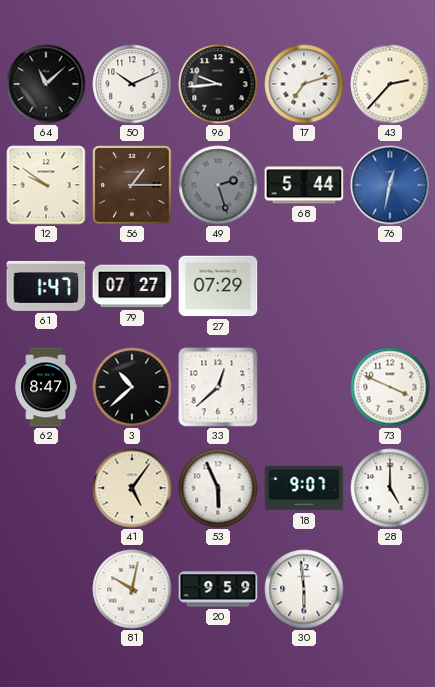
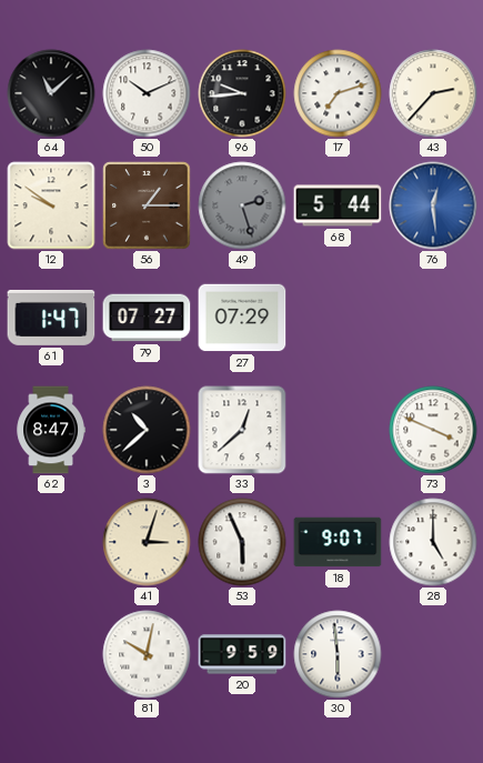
76: 12:32 -> 12:29 (433, 205)
41: 5:06 -> 3:03 (147, 542)
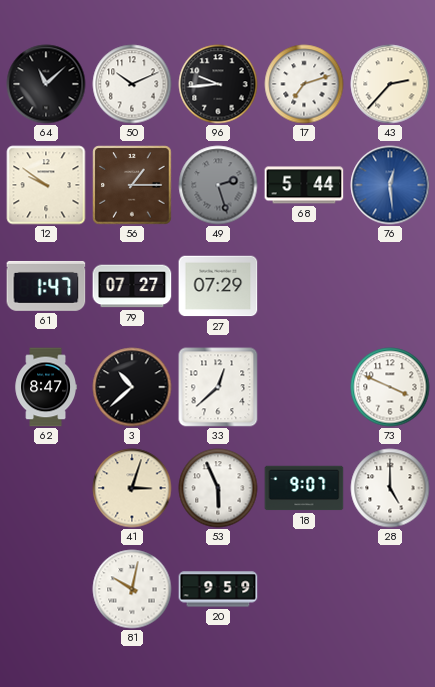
30: 5:59 -> none (338, 654)
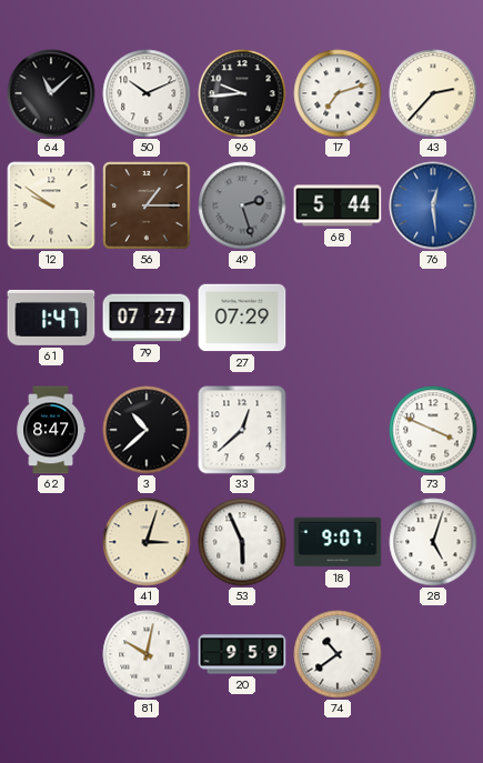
28: 5:00 -> 5:03 (433, 542)
74: none -> 10:39 (338, 654)
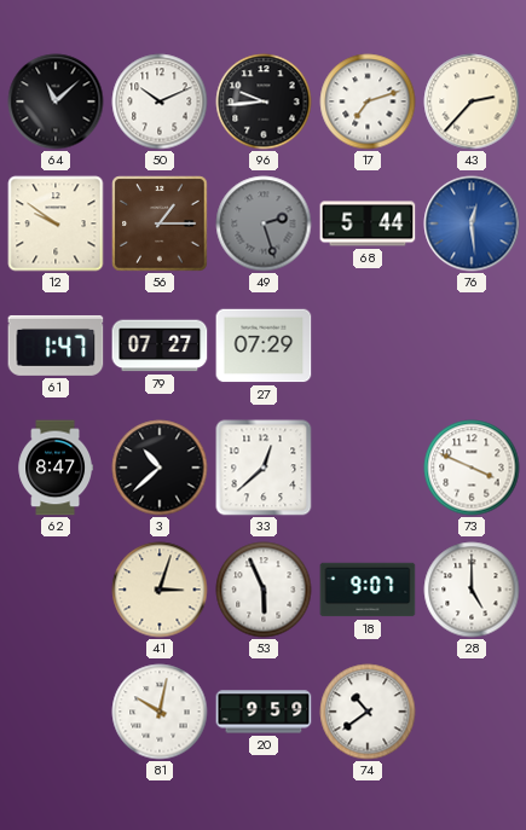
28: 5:03 -> 5:00 (472, 590)
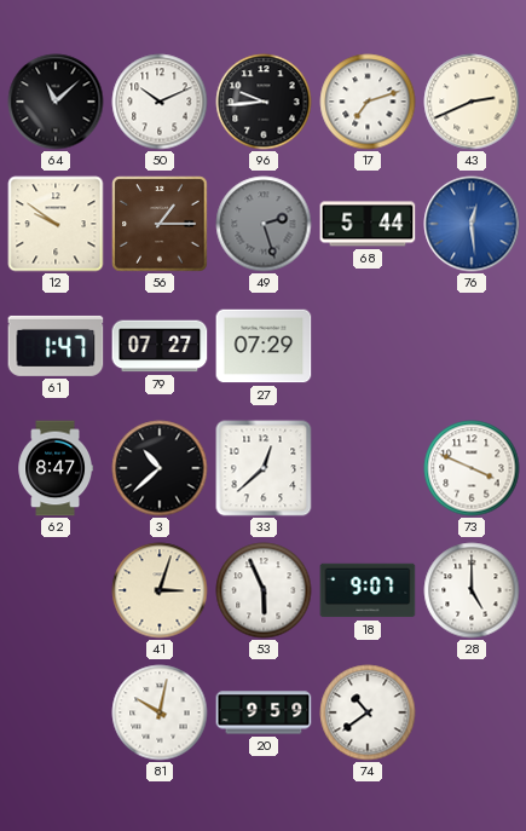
43: 2:37 -> 2:41 (472, 102)
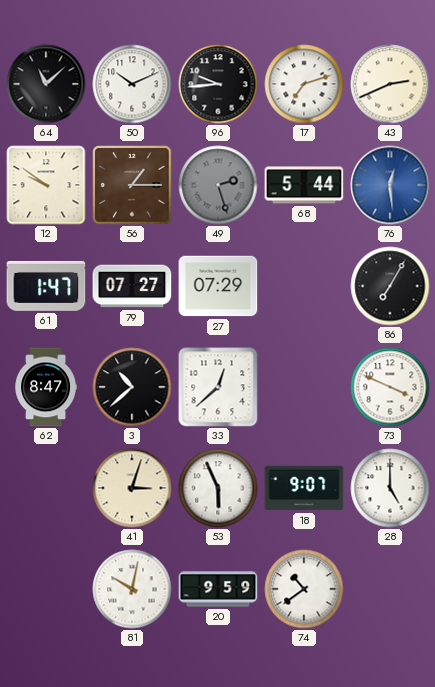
86: none -> 7:05 (390, 286)
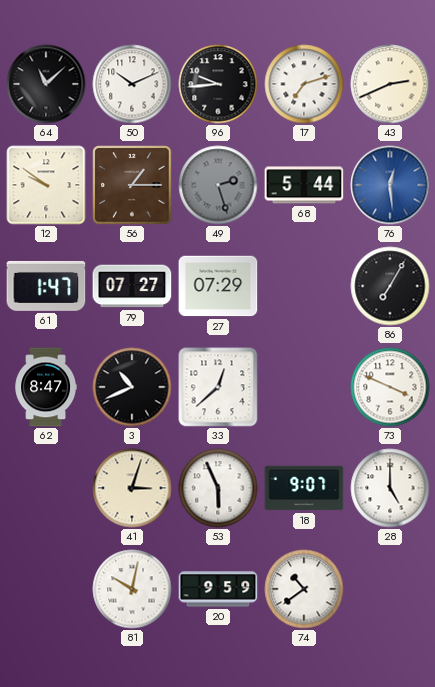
3: 10:38 -> 10:41 (132, 387)
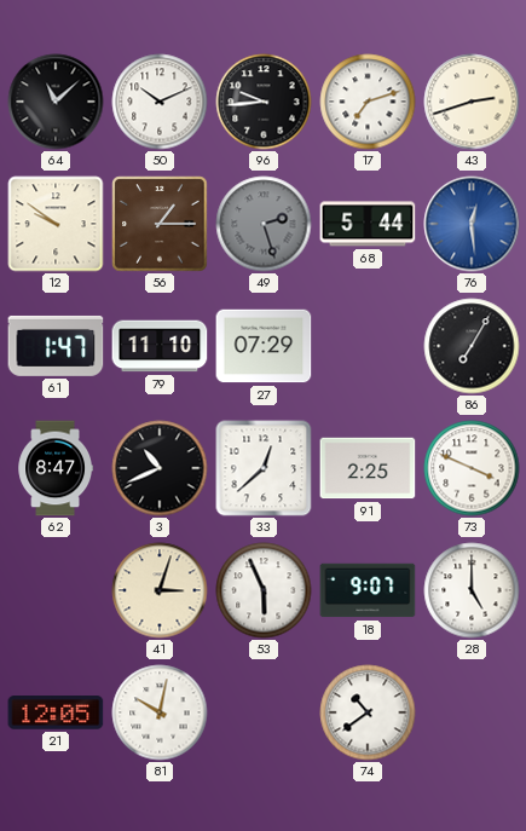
43: 2:41 -> 2:42 (472, 102)
79: 07:27 -> 11:10 (160, 346)
91: none -> 2:25 (368, 468)
21: none -> 12:05 (56, 712)
20: 9:59 -> none (218, 589)
